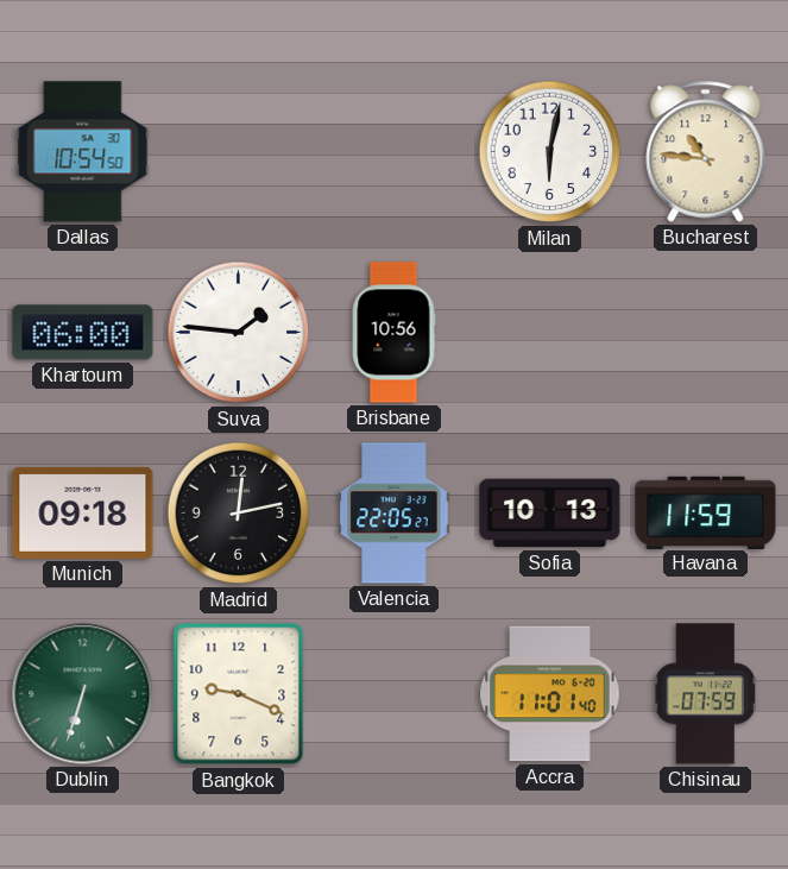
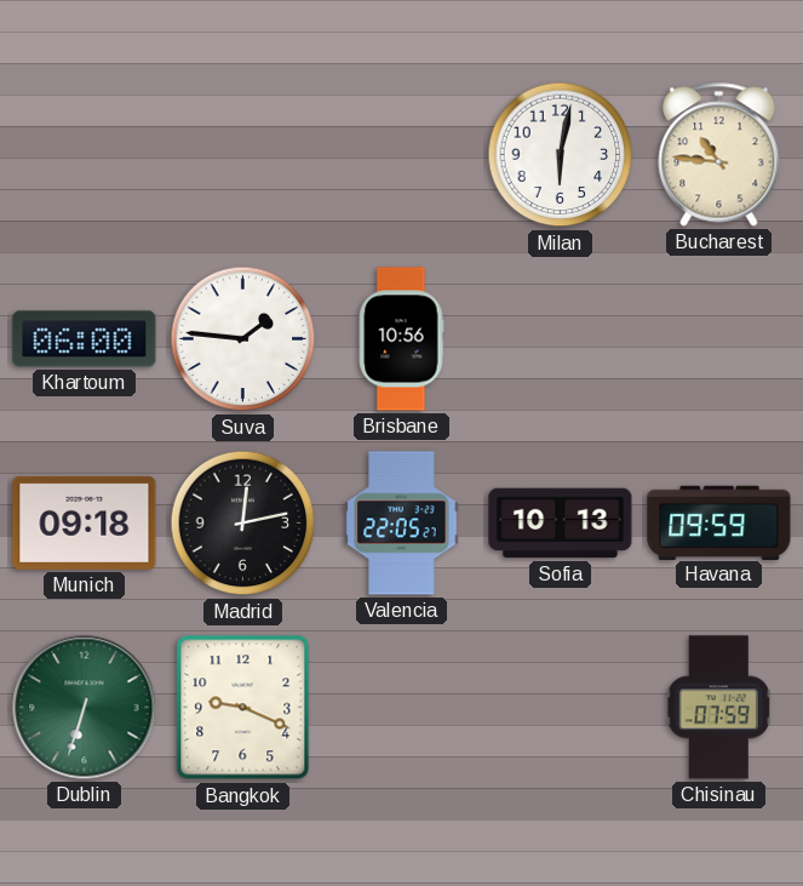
Dallas: 10:54 -> none (83, 152)
Havana: 11:59 -> 09:59 (719, 522)
Accra: 11:01 -> none (550, 694)
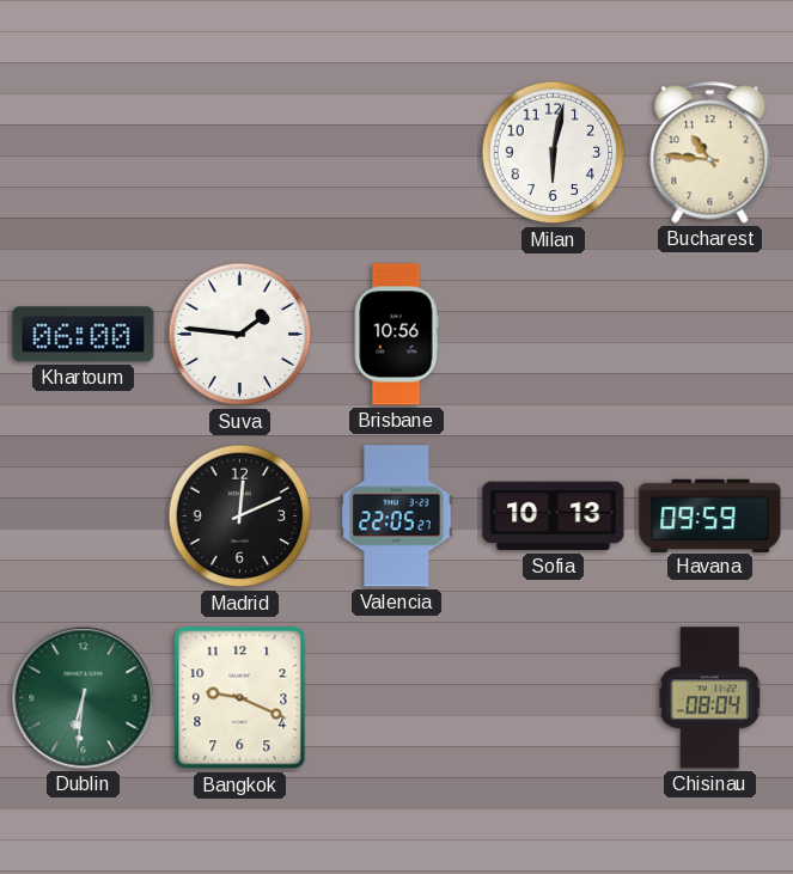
Munich: 09:18 -> none (85, 522)
Madrid: 12:13 -> 12:11 (240, 517)
Dublin: 6:33 -> 6:31 (84, 698)
Chisinau: 07:59 -> 08:04 (709, 698)
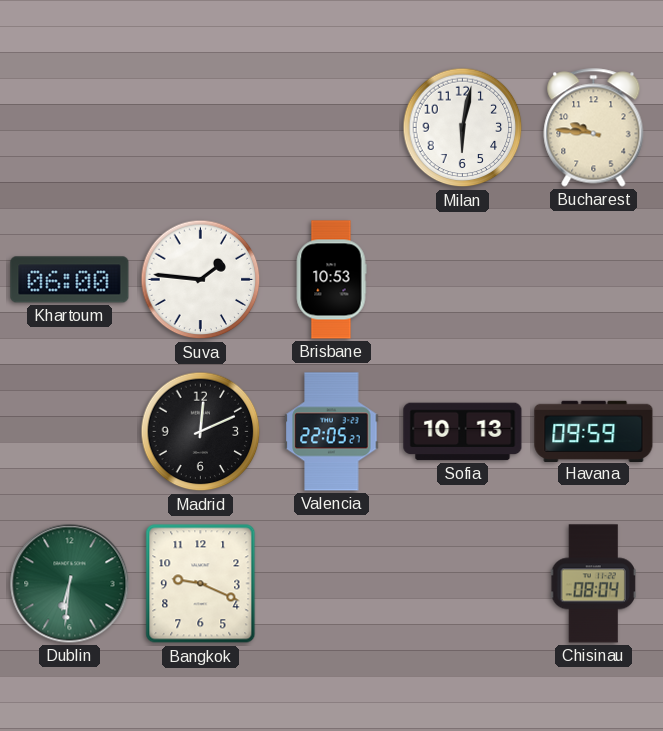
Bucharest: 10:46 -> 9:46 (594, 128)
Brisbane: 10:56 -> 10:53 (331, 280)
